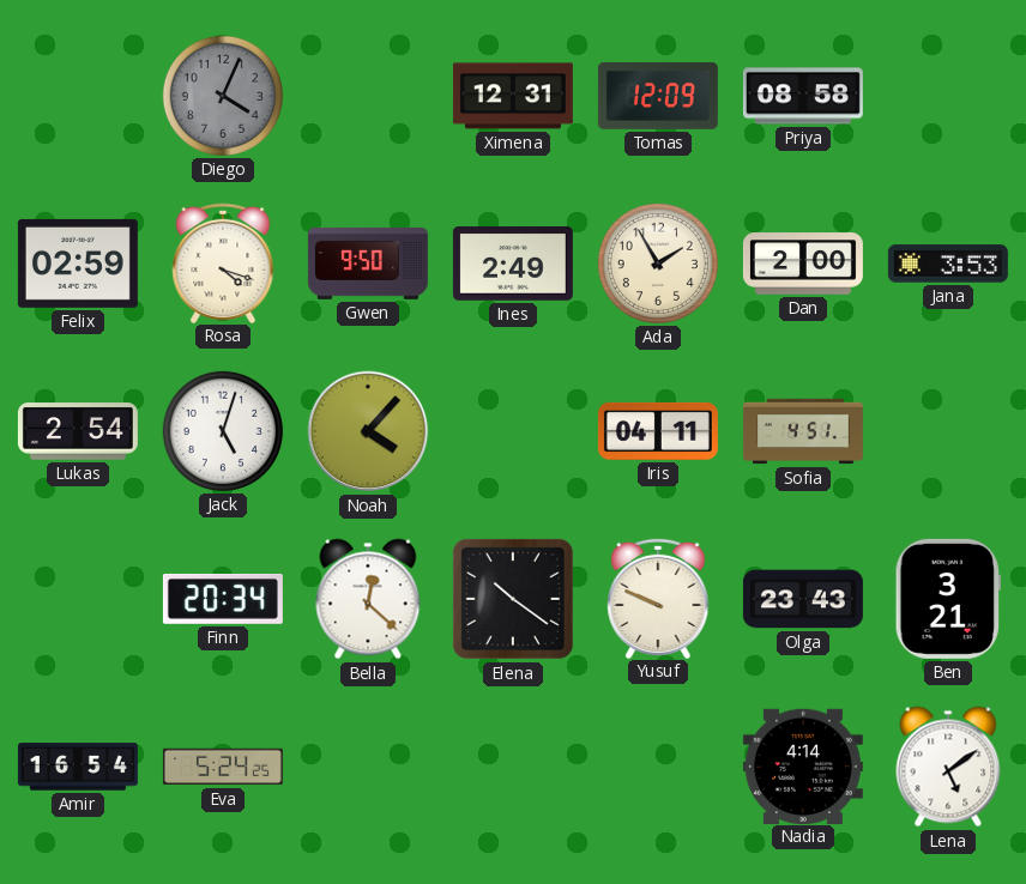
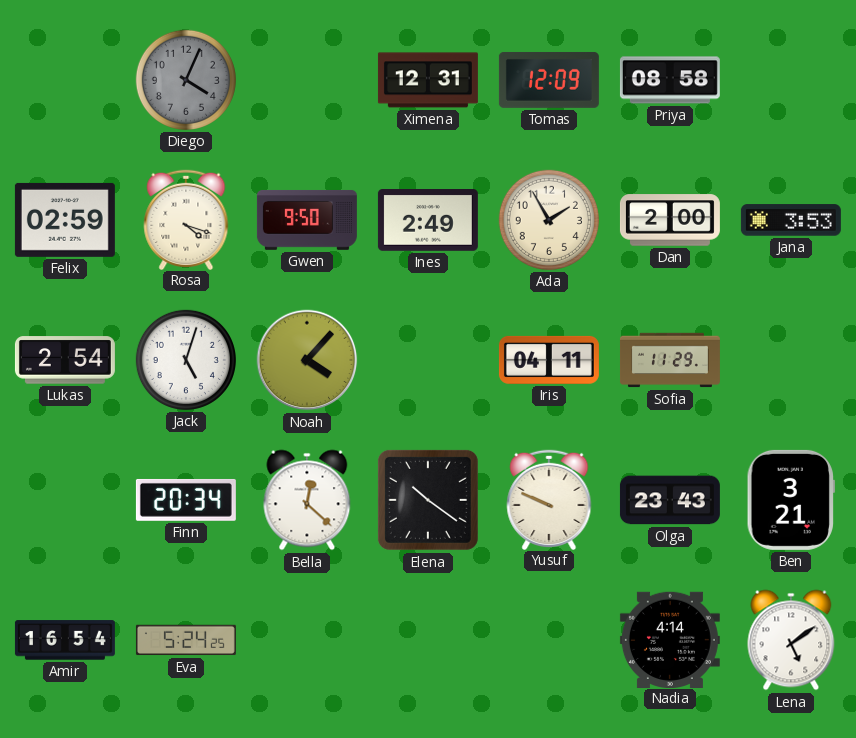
Sofia: 4:51 -> 11:29 (670, 360)
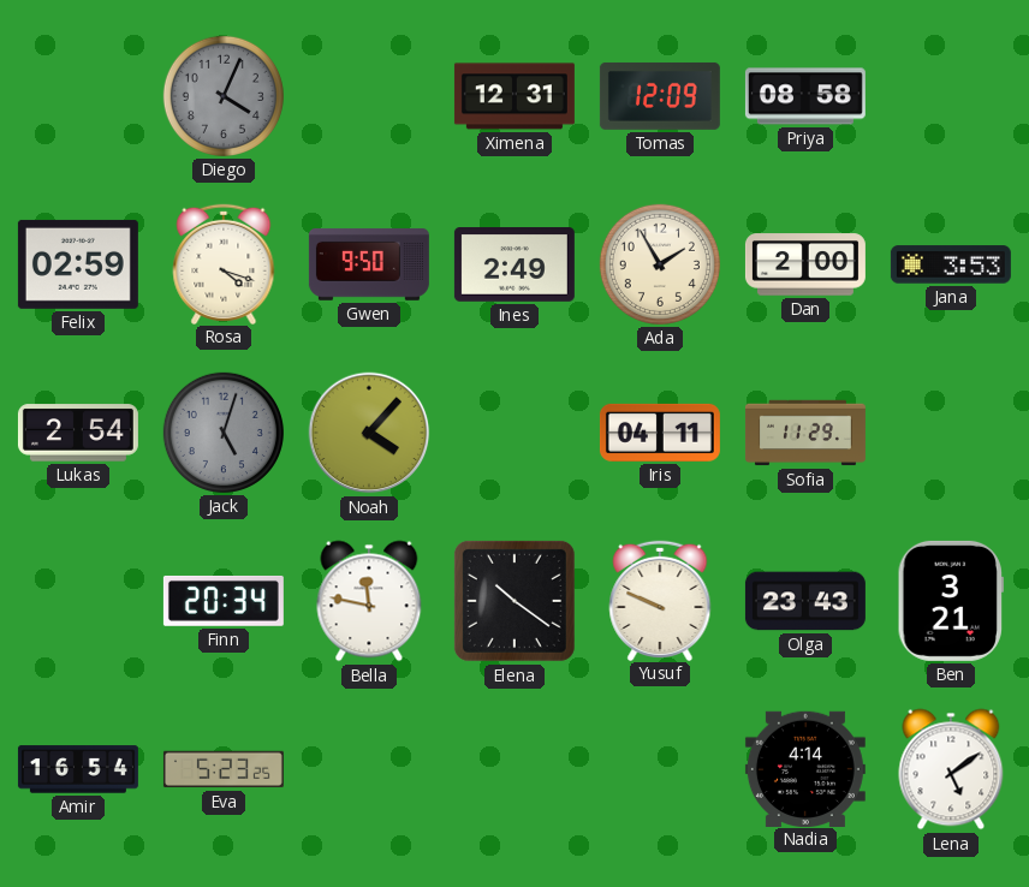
Jack dial: white -> grey (224, 433)
Bella: 12:22 -> 11:47 (369, 601)
Eva: 5:24 -> 5:23 (224, 769)
